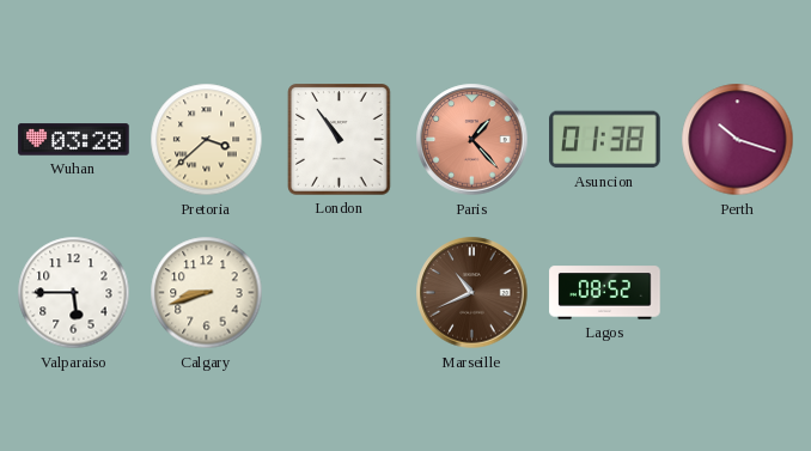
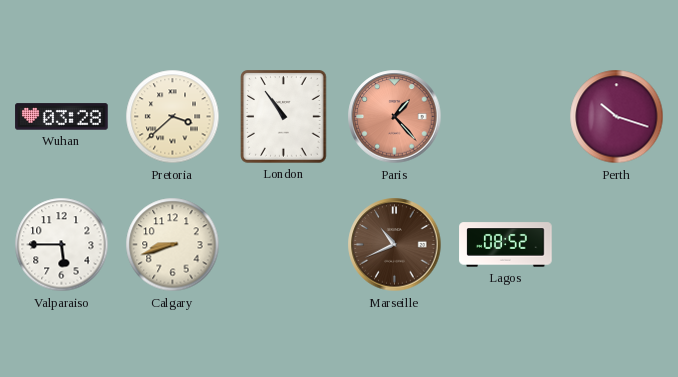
Asuncion: 01:38 -> none (605, 140)
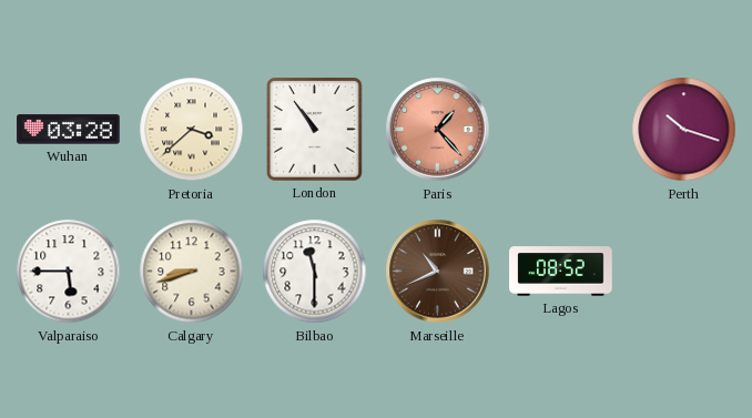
Bilbao: none -> 11:30 (315, 272)
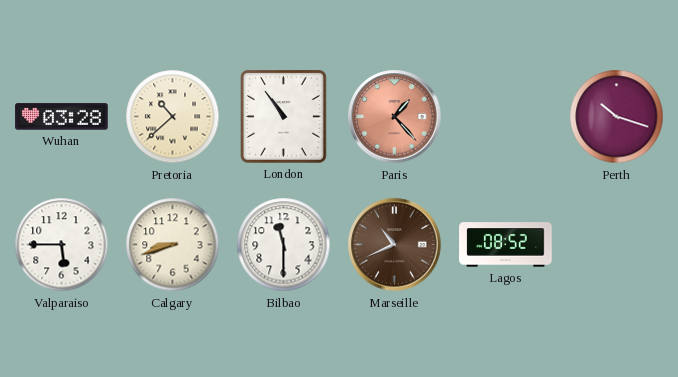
Pretoria: 3:38 -> 10:38 (173, 117)
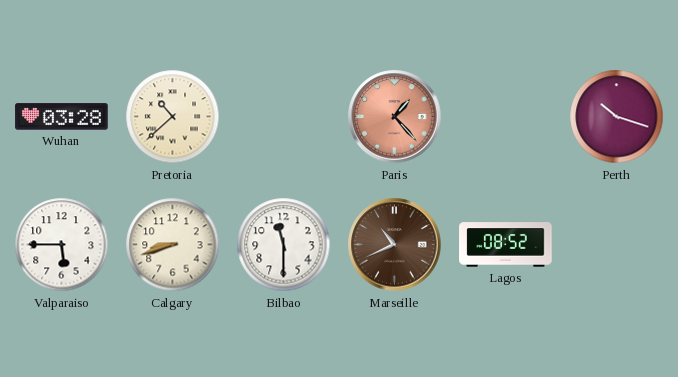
London: 10:54 -> none (284, 117)
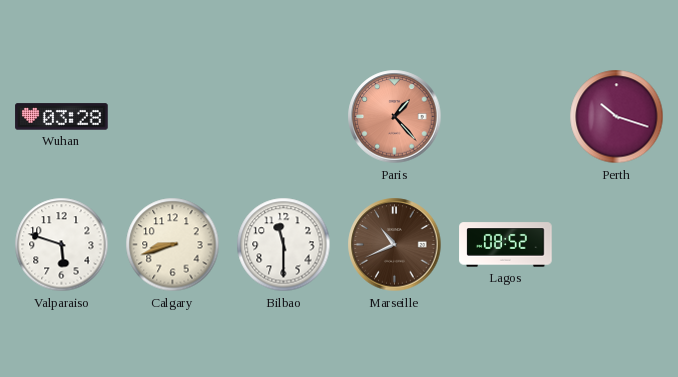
Pretoria: 10:38 -> none (173, 117)
Valparaiso: 5:45 -> 5:48 (62, 245)
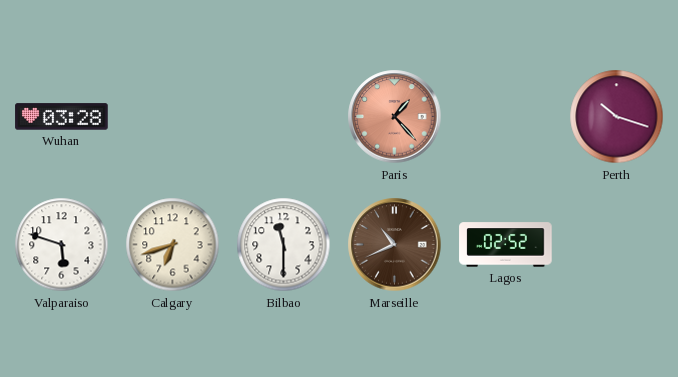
Calgary: 8:42 -> 6:42 (173, 245)
Lagos: 08:52 -> 02:52 (506, 245)
